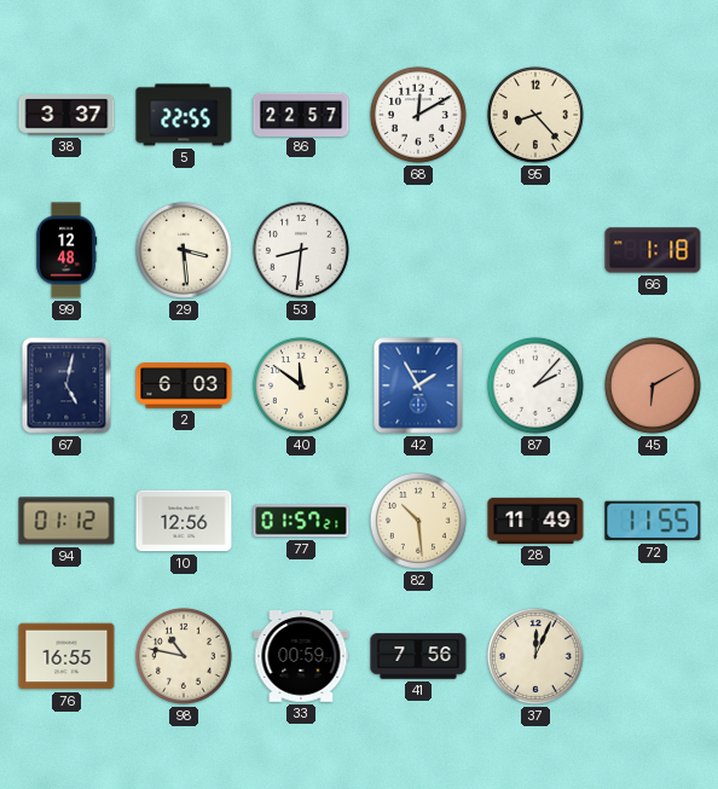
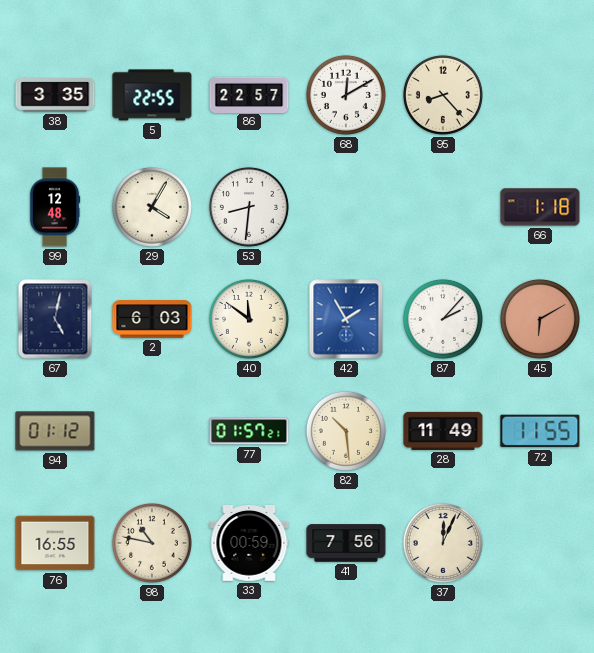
38: 3:37 -> 3:35 (55, 95)
29: 3:29 -> 4:05 (152, 207)
10: 12:56 -> none (184, 521)
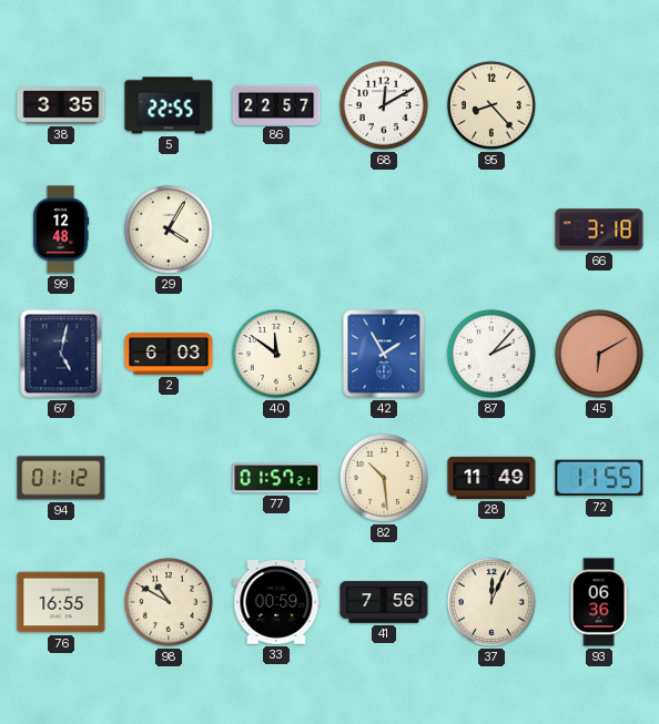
53: 8:31 -> none (249, 207)
66: 1:18 -> 3:18 (599, 230)
98: 10:47 -> 10:50 (169, 602)
93: none -> 06:36 (599, 602)
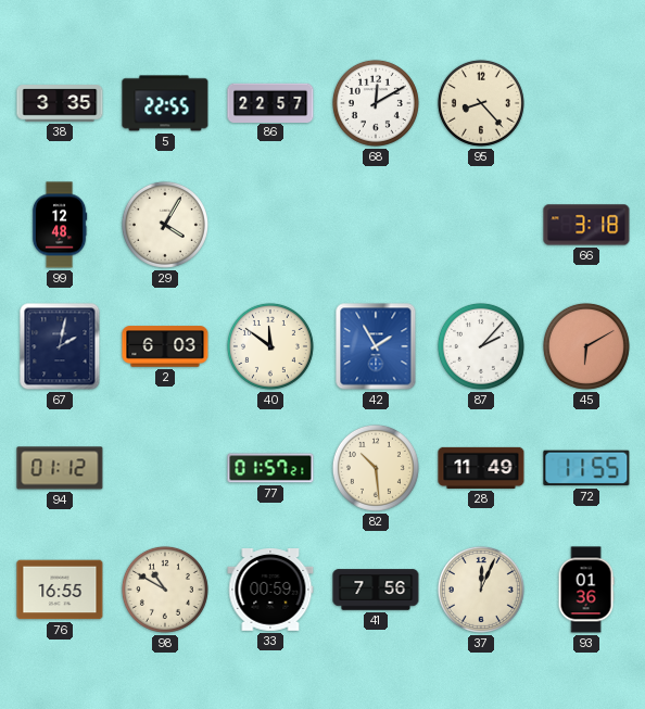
67: 5:02 -> 2:02 (60, 346)
93: 06:36 -> 01:36 (586, 590)
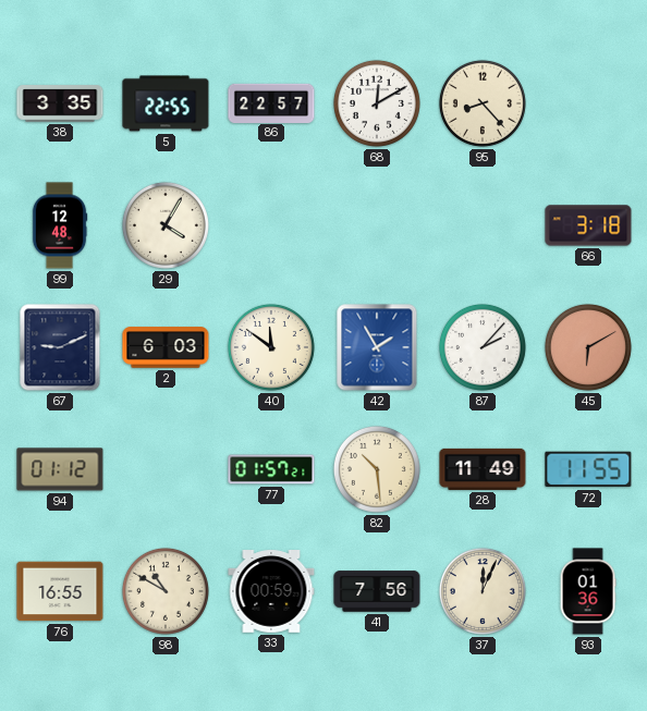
67: 2:02 -> 9:11 (60, 347)
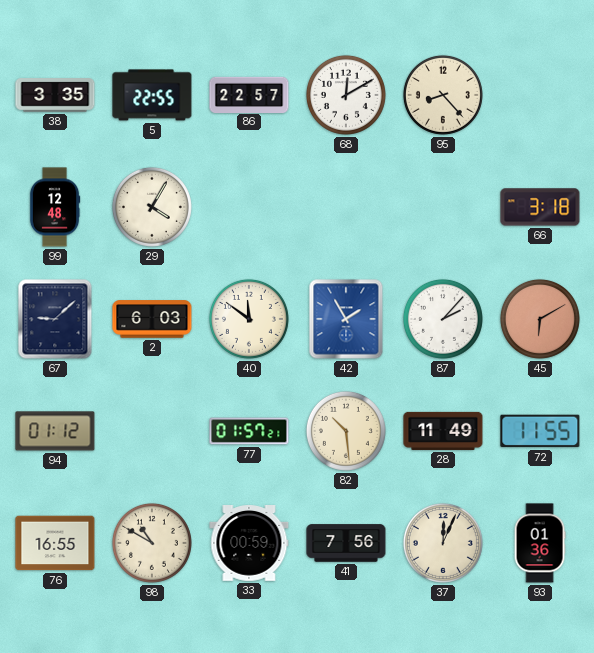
67: 9:11 -> 9:08 (55, 319)
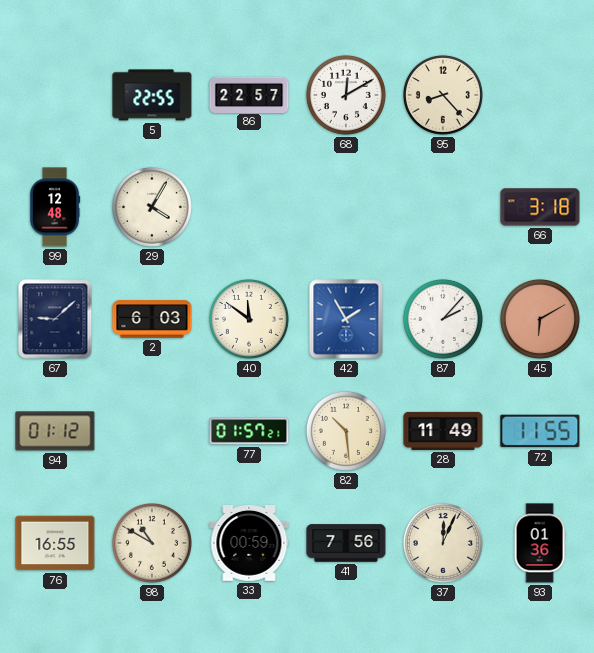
38: 3:35 -> none (55, 95)
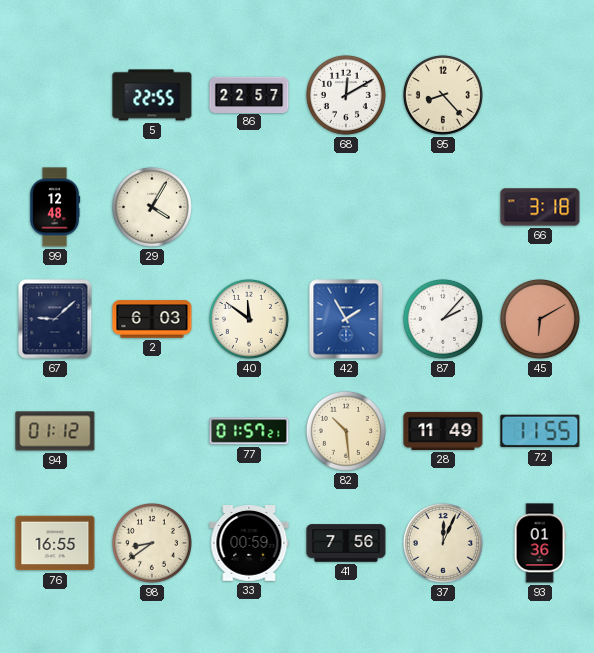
98: 10:50 -> 8:39 (152, 543)
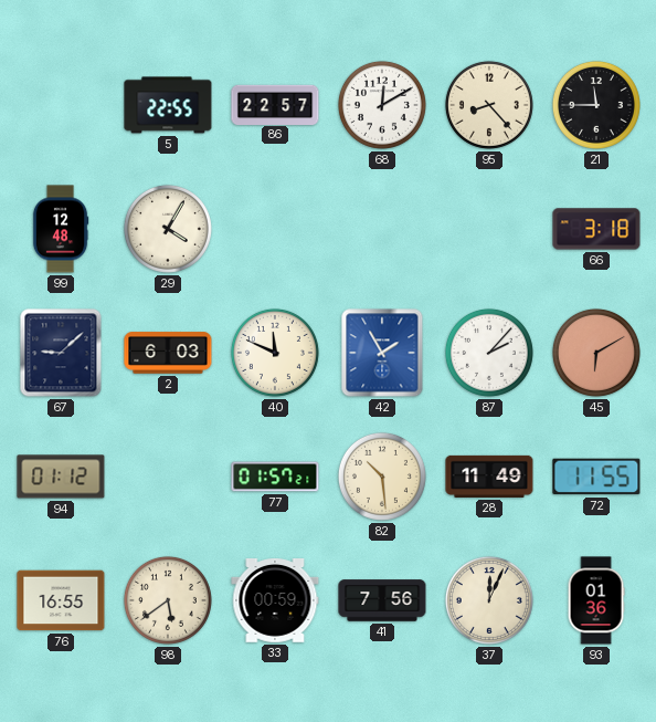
21: none -> 11:45 (596, 105)
40: 11:51 -> 11:49 (275, 353)
98: 8:39 -> 5:39 (168, 600)
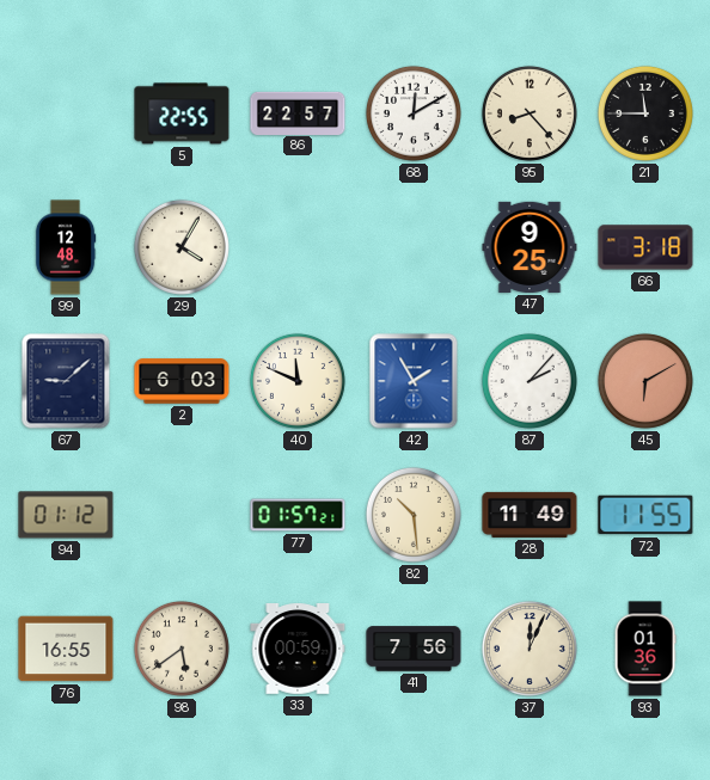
47: none -> 9:25 (530, 247)
